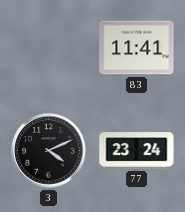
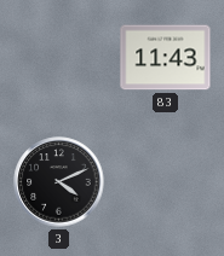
83: 11:41 -> 11:43 (166, 58)
77: 23:24 -> none (137, 151)
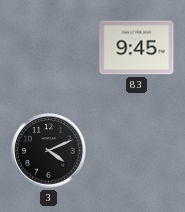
83: 11:43 -> 9:45 (137, 48)
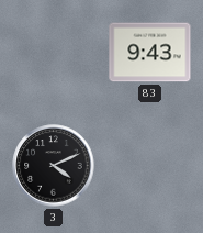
83: 9:45 -> 9:43 (150, 53)
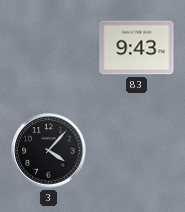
3: 4:11 -> 4:07 (49, 151)
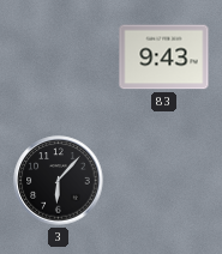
3: 4:07 -> 6:07 (59, 181)
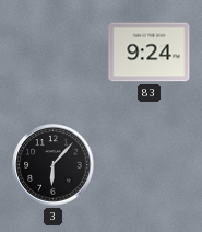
83: 9:43 -> 9:24 (150, 53)
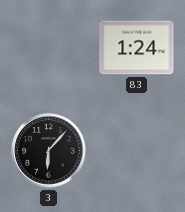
83: 9:24 -> 1:24 (137, 48)
